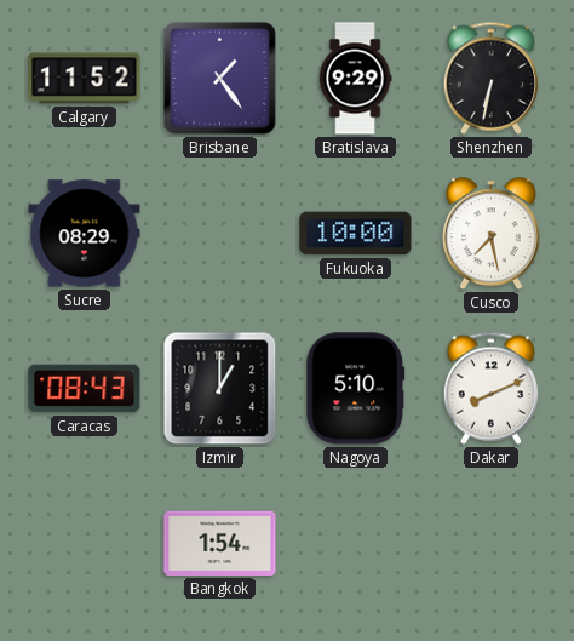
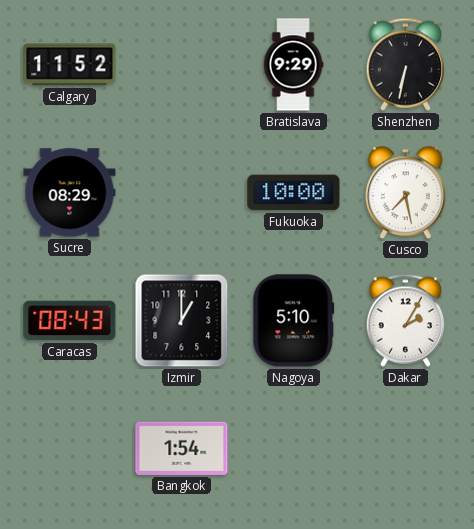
Brisbane: 1:24 -> none (219, 78)
Dakar: 8:11 -> 2:05 (405, 320)
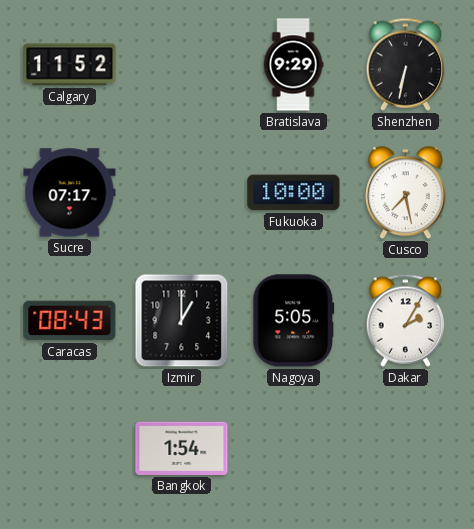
Sucre: 08:29 -> 07:17 (70, 193)
Nagoya: 5:10 -> 5:05 (294, 321)
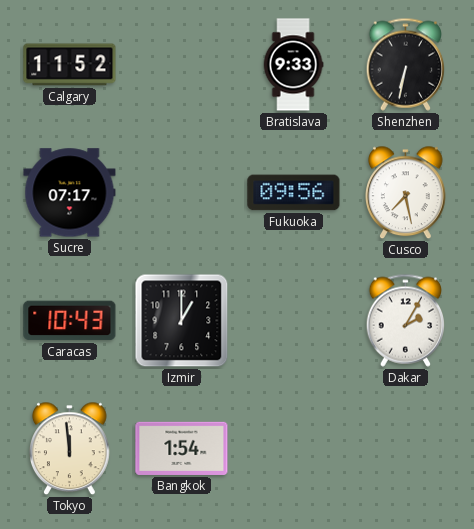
Bratislava: 9:29 -> 9:33 (293, 65)
Fukuoka: 10:00 -> 09:56 (294, 193)
Caracas: 08:43 -> 10:43 (70, 321)
Nagoya: 5:05 -> none (294, 321)
Tokyo: none -> 11:59 (70, 449)
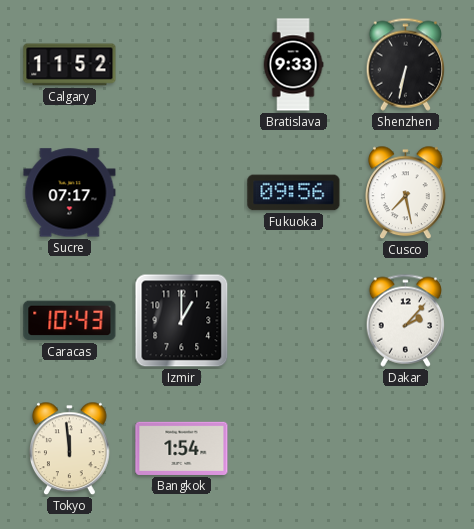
Dakar: 2:05 -> 2:07 (405, 320)
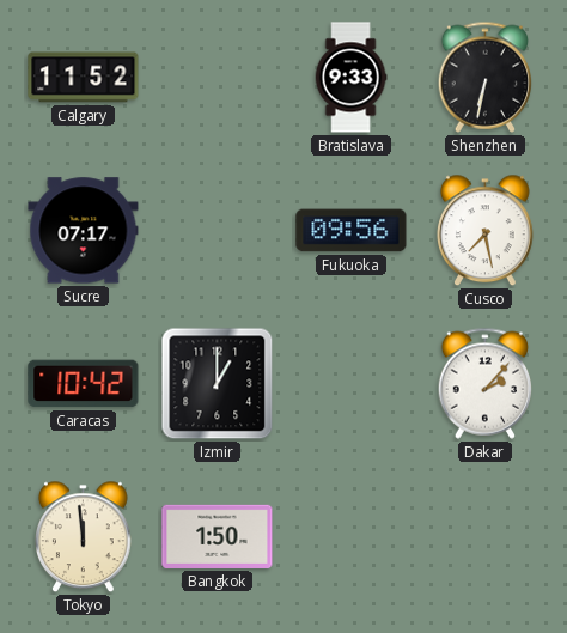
Caracas: 10:43 -> 10:42 (84, 384)
Bangkok: 1:54 -> 1:50 (218, 536)
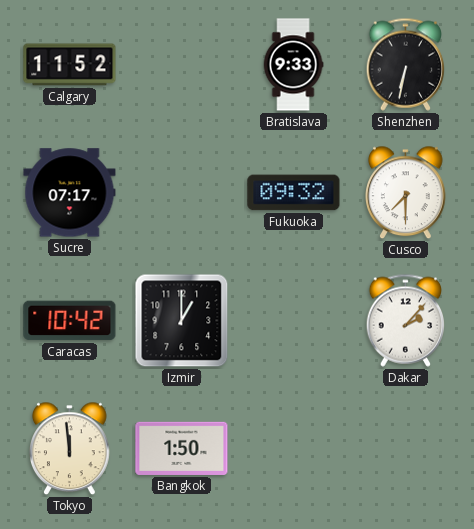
Fukuoka: 09:56 -> 09:32 (294, 193)
Cusco: 7:28 -> 7:30 (406, 193)
